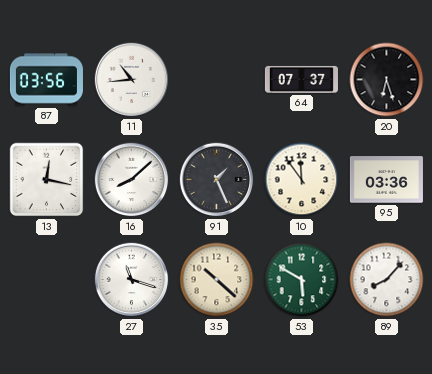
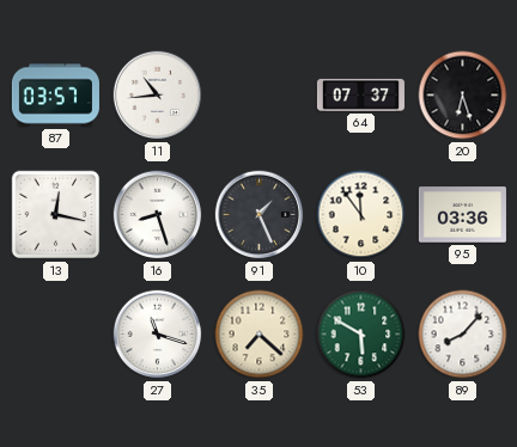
87: 03:56 -> 03:57 (55, 96)
16: 8:08 -> 8:27 (158, 215)
35: 10:22 -> 7:22 (260, 335)
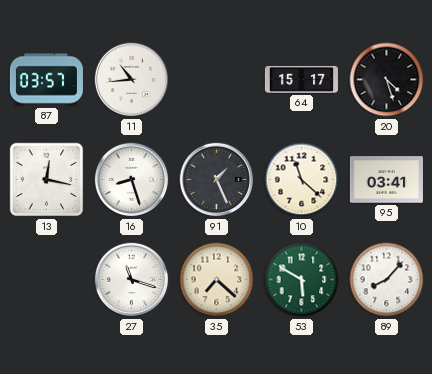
64: 07:37 -> 15:17 (301, 79)
20: 6:27 -> 4:27 (387, 80)
10: 11:54 -> 11:22 (302, 180)
95: 03:36 -> 03:41 (386, 180)
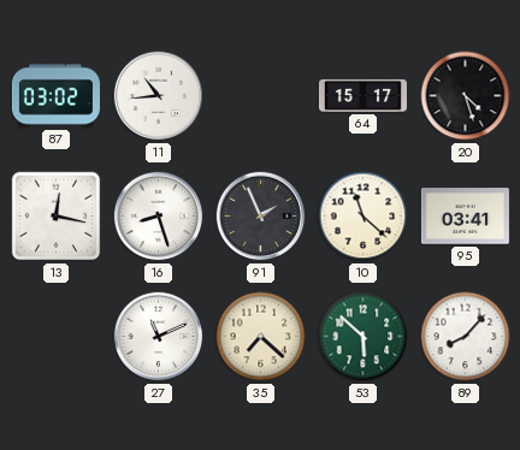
87: 03:57 -> 03:02 (55, 96)
91: 1:26 -> 1:56 (261, 217)
27: 11:18 -> 11:11 (159, 337)
53: 5:50 -> 5:52 (364, 337)
